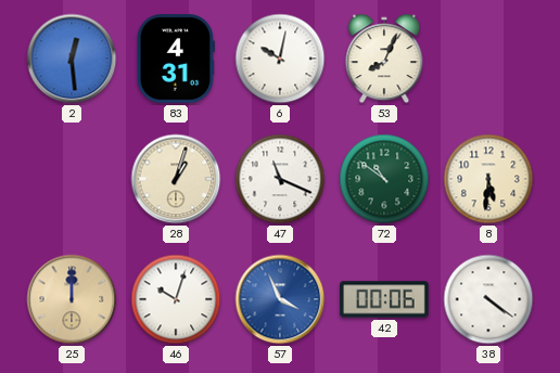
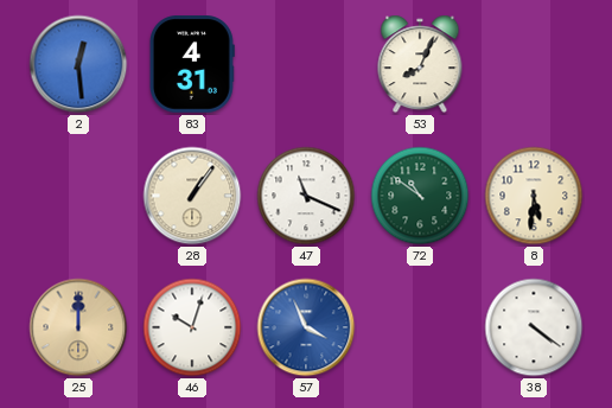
6: 10:02 -> none (280, 59)
28: 1:03 -> 1:06 (192, 196)
42: 00:06 -> none (384, 299)
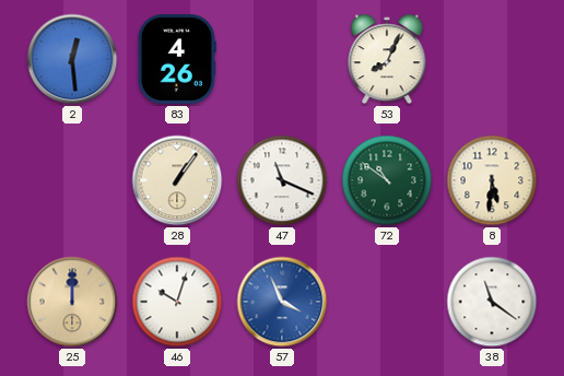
83: 4:31 -> 4:26 (177, 59)
38: 4:21 -> 11:21 (492, 302)
